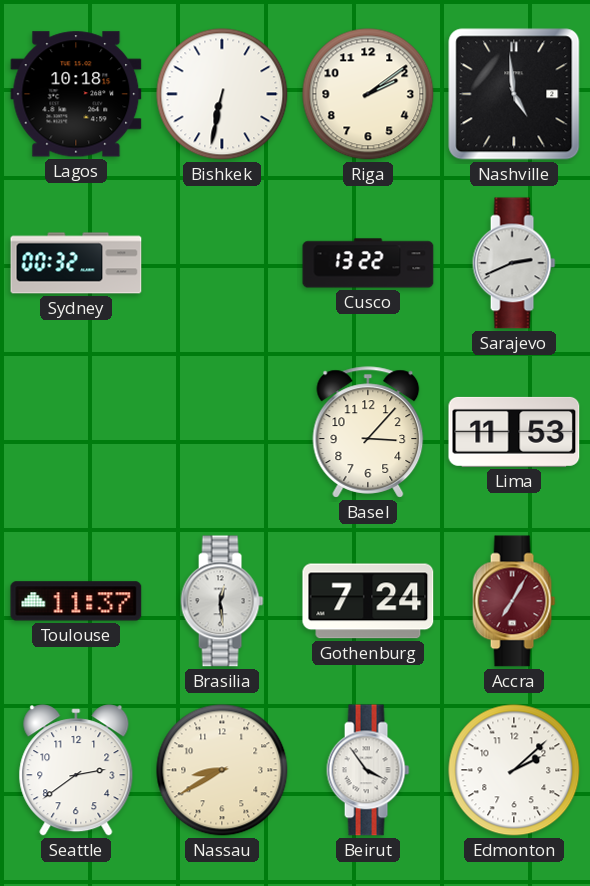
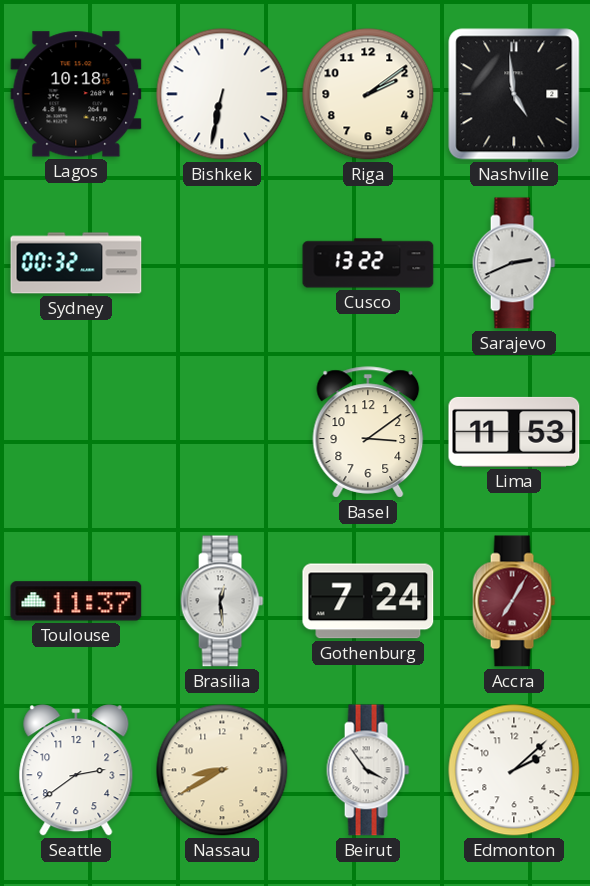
Basel: 3:07 -> 3:09 (368, 432)
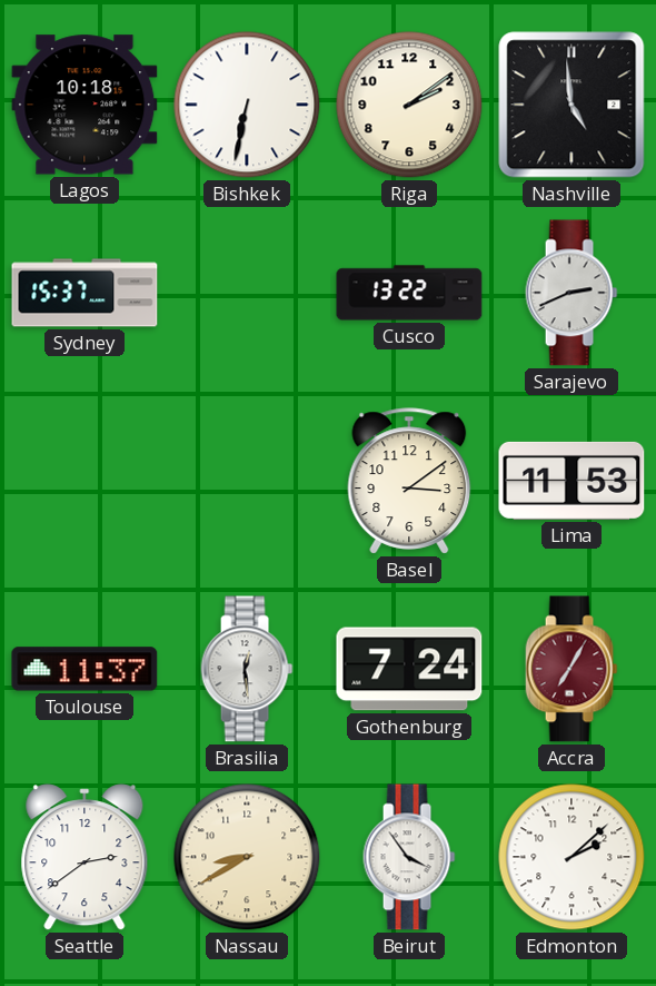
Sydney: 00:32 -> 15:37 (85, 293)
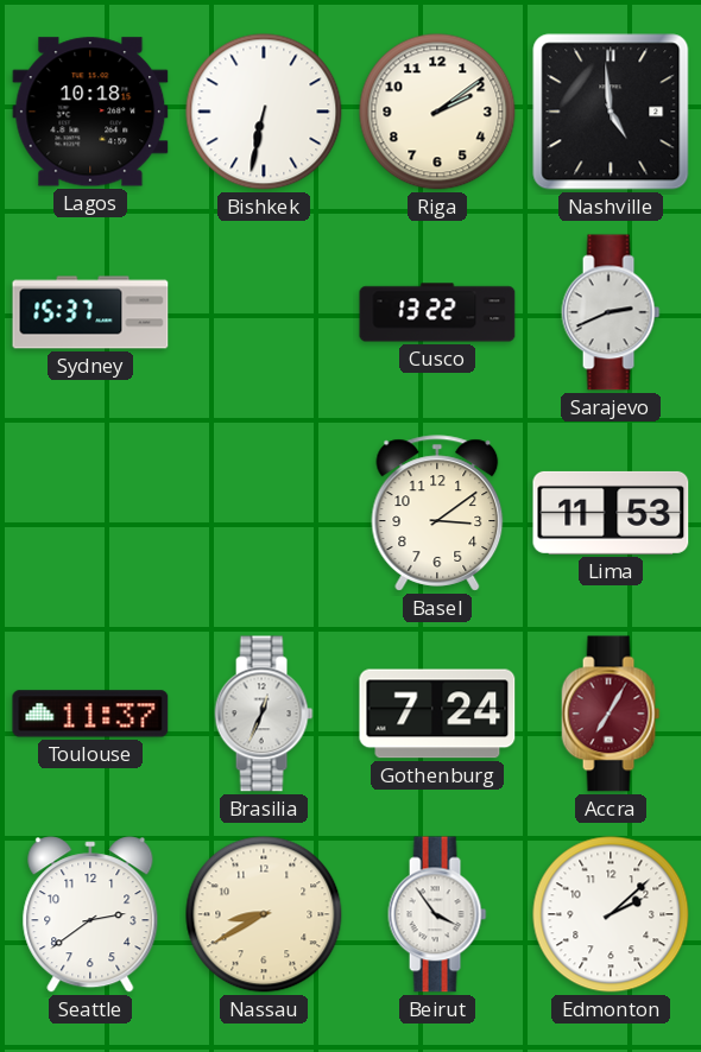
Brasilia: 12:29 -> 12:34 (264, 714)
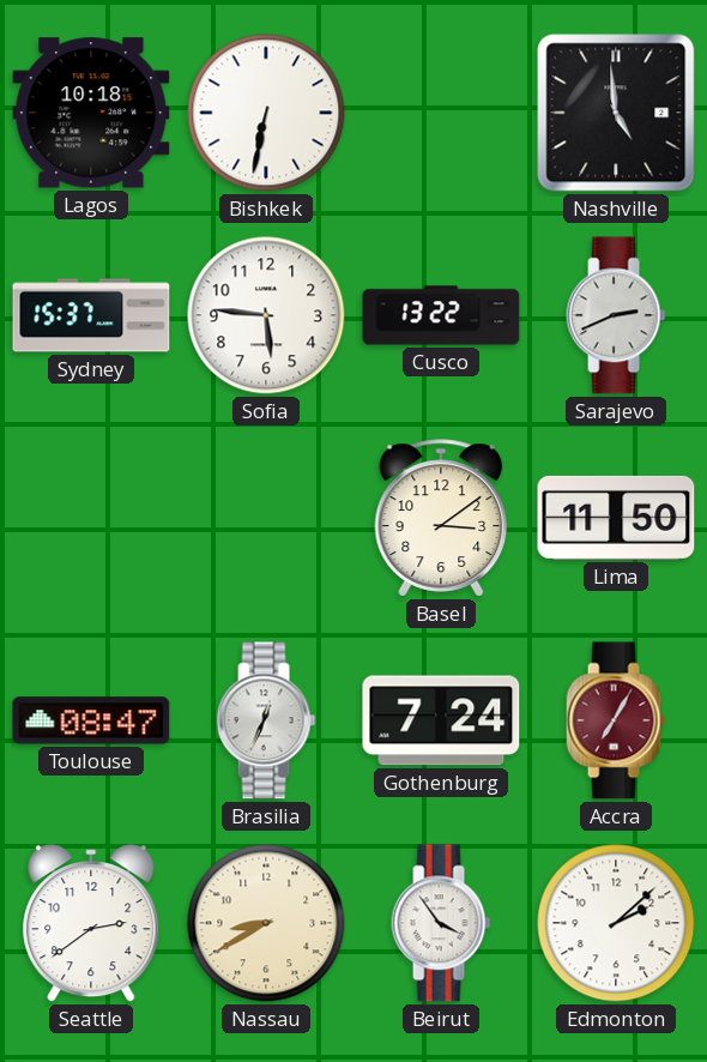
Riga: 2:09 -> none (437, 112)
Sofia: none -> 5:46 (266, 315)
Lima: 11:53 -> 11:50 (616, 518)
Toulouse: 11:37 -> 08:47 (91, 720)
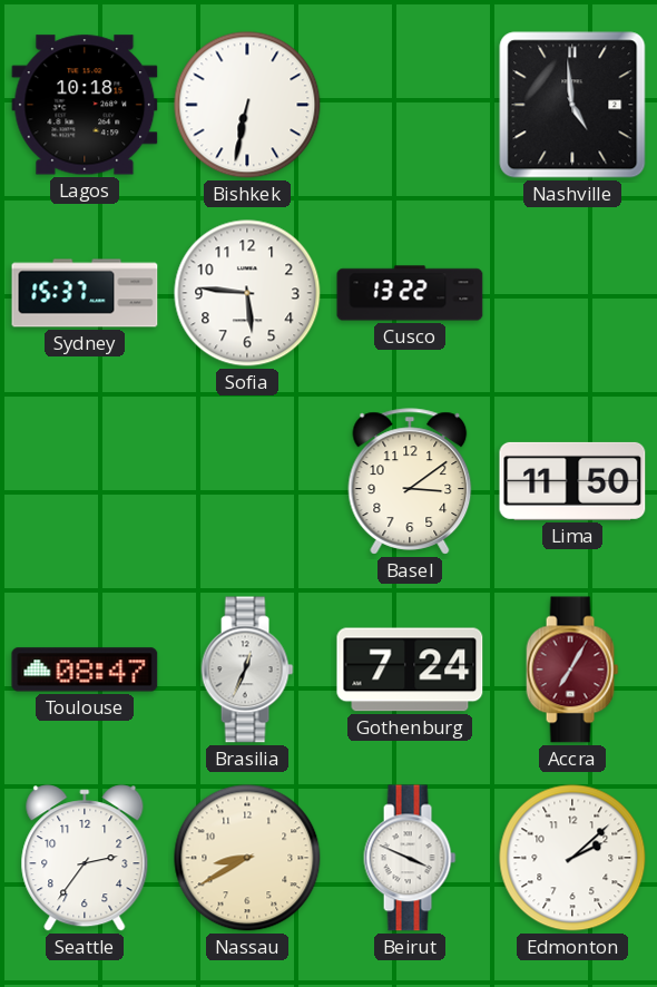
Sarajevo: 2:41 -> none (616, 315)
Seattle: 2:39 -> 2:36 (85, 858)
Beirut: 3:54 -> 3:49 (410, 858)
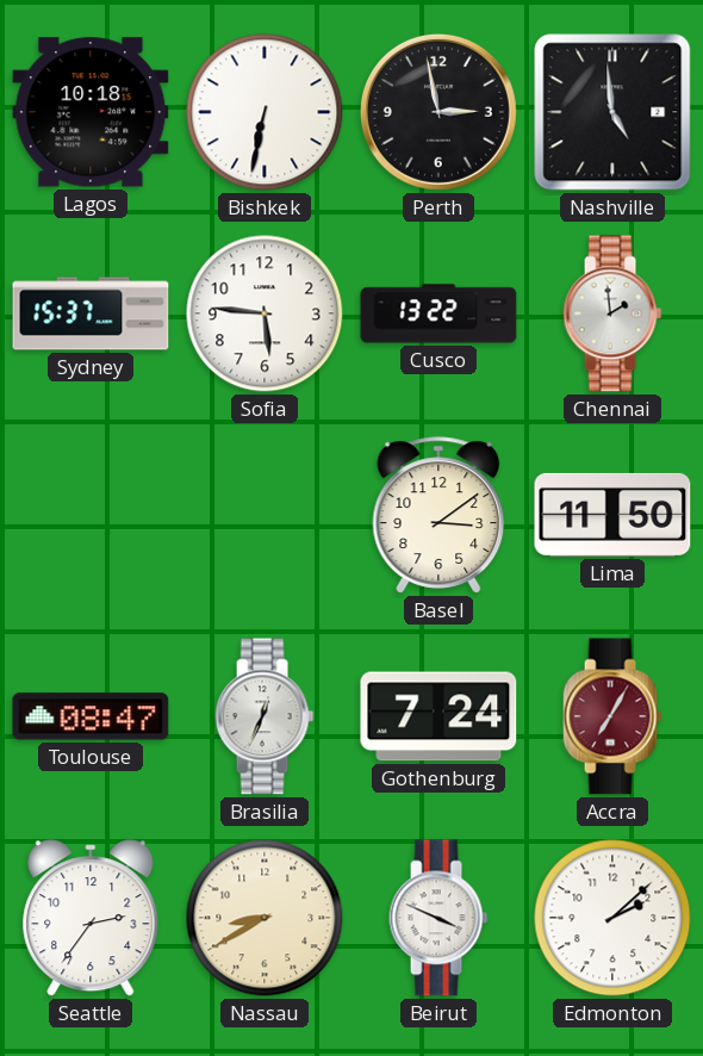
Perth: none -> 2:58 (438, 112)
Chennai: none -> 1:59 (612, 313)
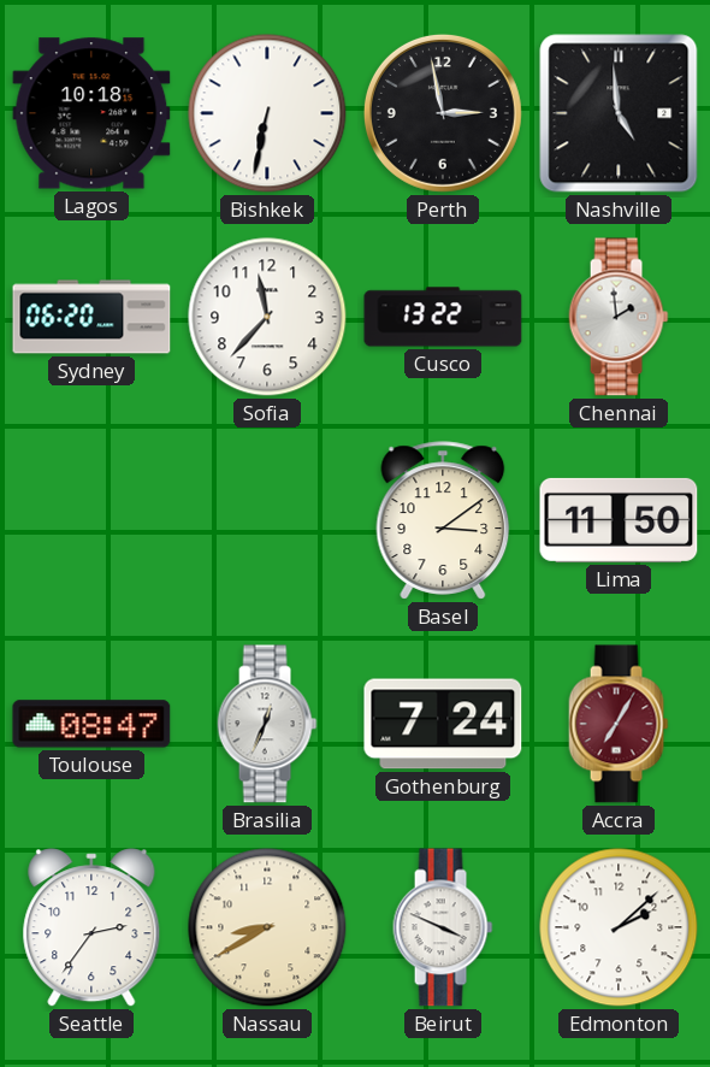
Sydney: 15:37 -> 06:20 (91, 317)
Sofia: 5:46 -> 11:37 (267, 317)
